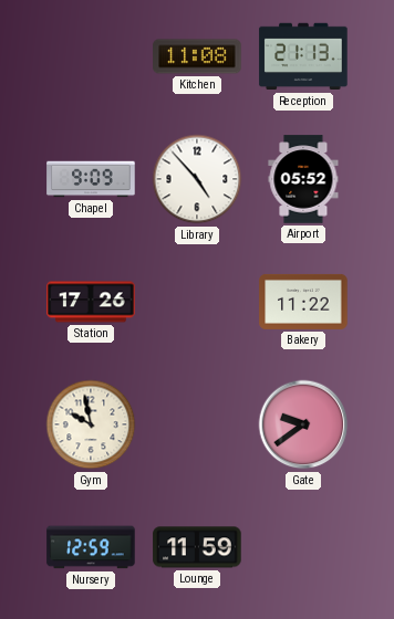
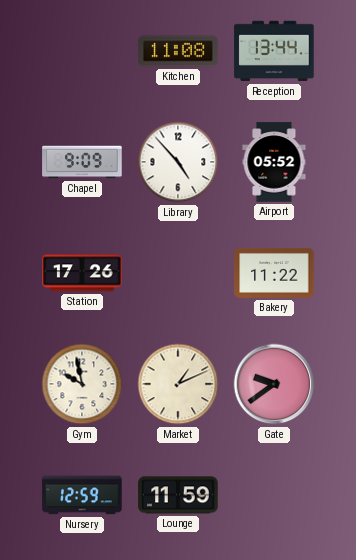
Reception: 21:13 -> 13:44 (274, 51)
Market: none -> 1:11 (178, 384)
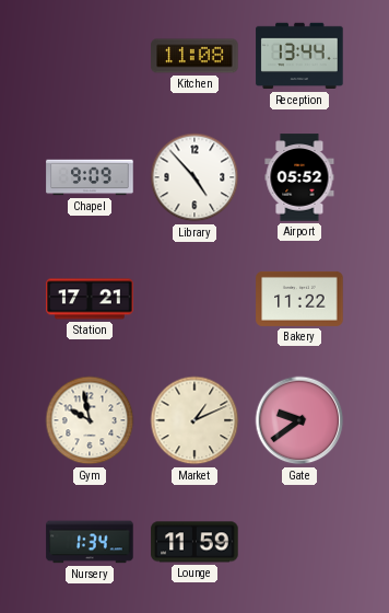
Station: 17:26 -> 17:21 (90, 299)
Nursery: 12:59 -> 1:34 (90, 542)
